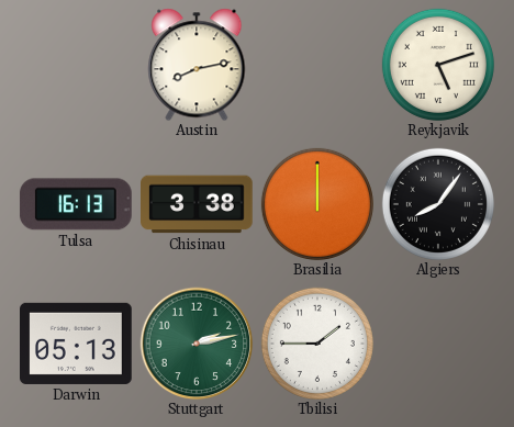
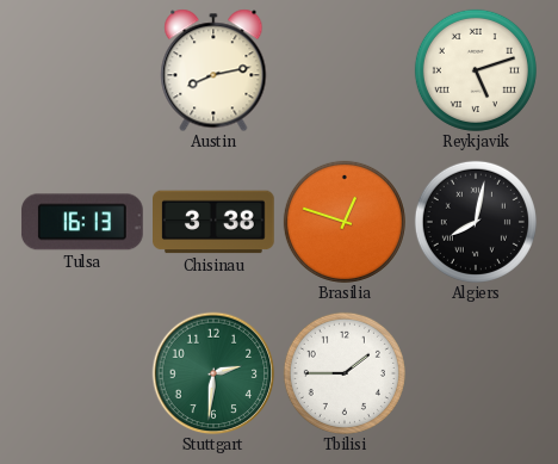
Brasilia: 12:00 -> 12:48 (345, 222)
Algiers: 8:06 -> 8:02 (476, 222)
Darwin: 05:13 -> none (77, 344)
Stuttgart: 2:13 -> 2:31 (213, 373)
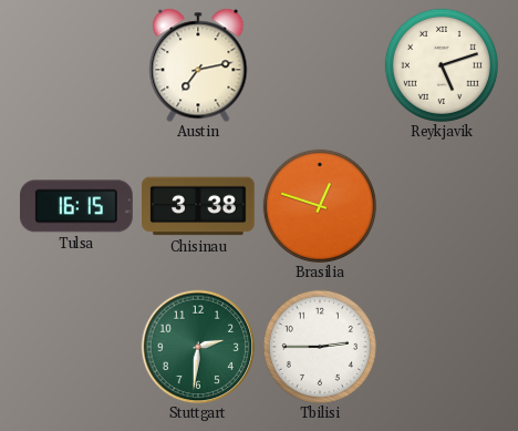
Austin: 8:13 -> 7:13 (198, 65)
Tulsa: 16:13 -> 16:15 (76, 206)
Algiers: 8:02 -> none (476, 222)
Tbilisi: 1:45 -> 2:45 (320, 347)
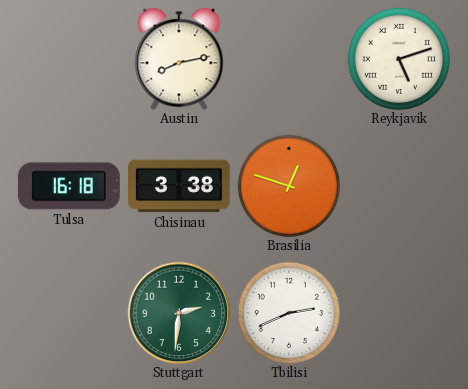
Austin: 7:13 -> 8:13 (179, 59)
Tulsa: 16:15 -> 16:18 (69, 186)
Tbilisi: 2:45 -> 2:41 (289, 313)
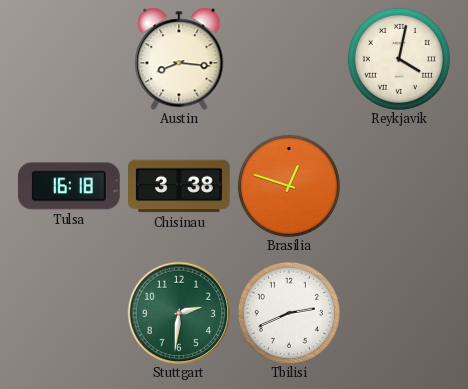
Austin: 8:13 -> 8:16 (179, 59)
Reykjavik: 5:12 -> 4:02 (399, 59)
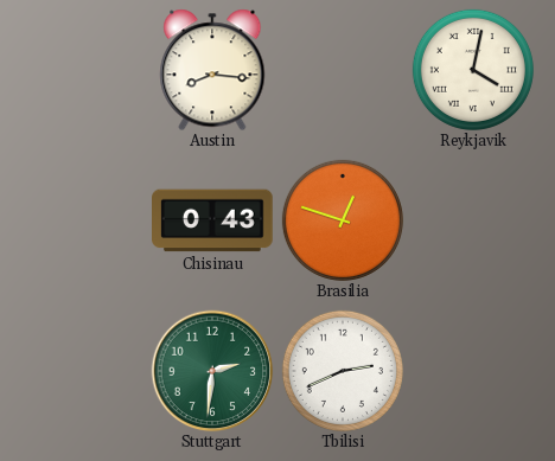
Tulsa: 16:18 -> none (69, 186)
Chisinau: 3:38 -> 0:43 (213, 220)
